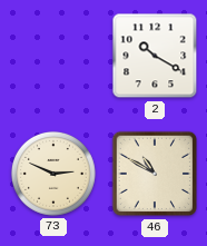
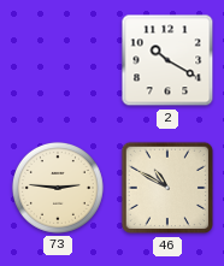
73: 2:49 -> 2:46 (58, 188)
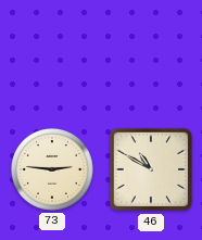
2: 10:20 -> none (167, 60)
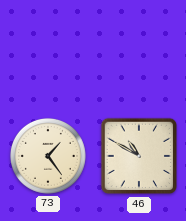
73: 2:46 -> 1:24 (48, 156)
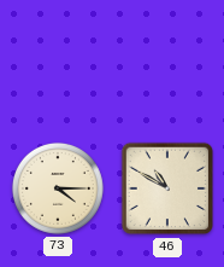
73: 1:24 -> 4:15 (58, 188)
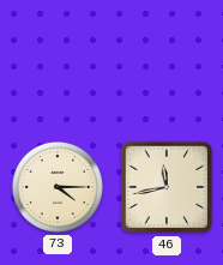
46: 10:50 -> 11:43 (167, 187)
